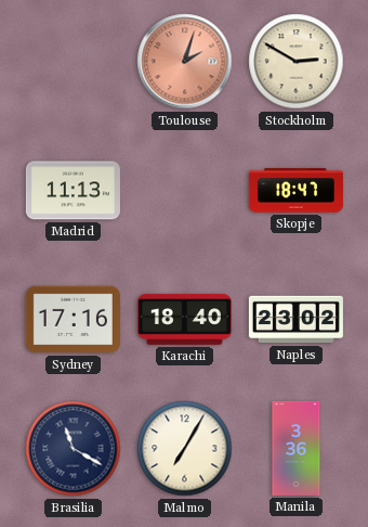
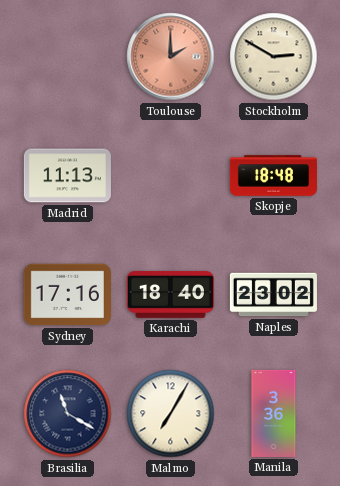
Toulouse: 2:03 -> 2:00 (171, 57)
Skopje: 18:47 -> 18:48 (273, 176)
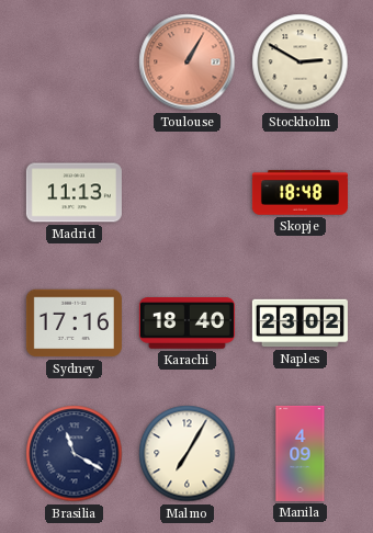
Toulouse: 2:00 -> 1:05 (188, 63)
Manila: 3:36 -> 4:09 (301, 453)
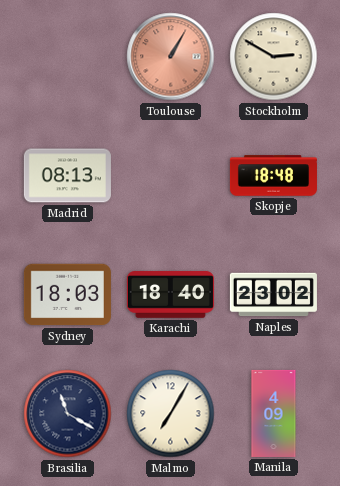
Madrid: 11:13 -> 08:13 (67, 176)
Sydney: 17:16 -> 18:03 (67, 295)
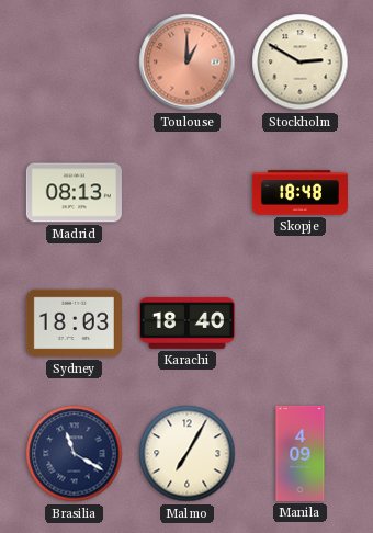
Toulouse: 1:05 -> 1:00 (188, 63)
Naples: 23:02 -> none (273, 295)
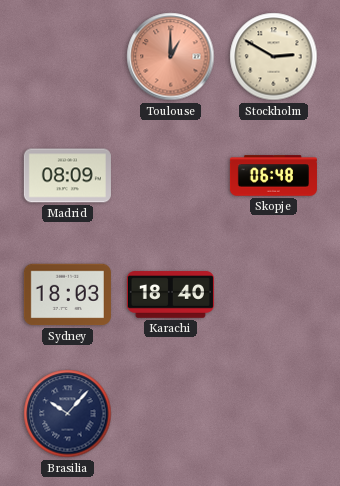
Madrid: 08:13 -> 08:09 (67, 176)
Skopje: 18:48 -> 06:48 (273, 176)
Brasilia: 11:20 -> 10:07 (68, 414)
Malmo: 7:05 -> none (188, 454)
Manila: 4:09 -> none (301, 453)
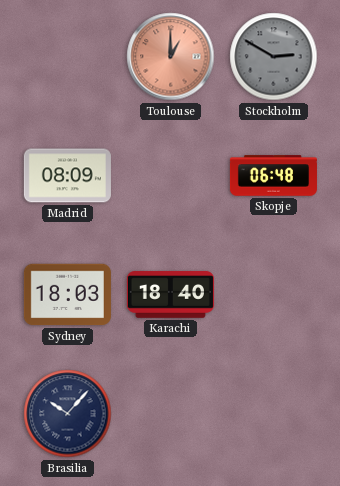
Stockholm dial: cream -> grey (274, 57)
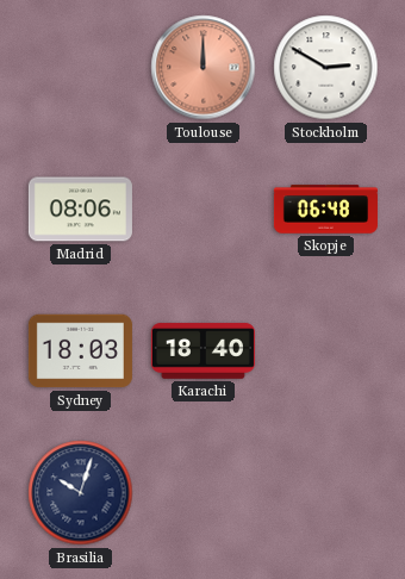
Toulouse: 1:00 -> 12:00 (204, 68)
Stockholm dial: grey -> white (326, 68)
Madrid: 08:09 -> 08:06 (80, 210)
Brasilia: 10:07 -> 10:03 (81, 493)
